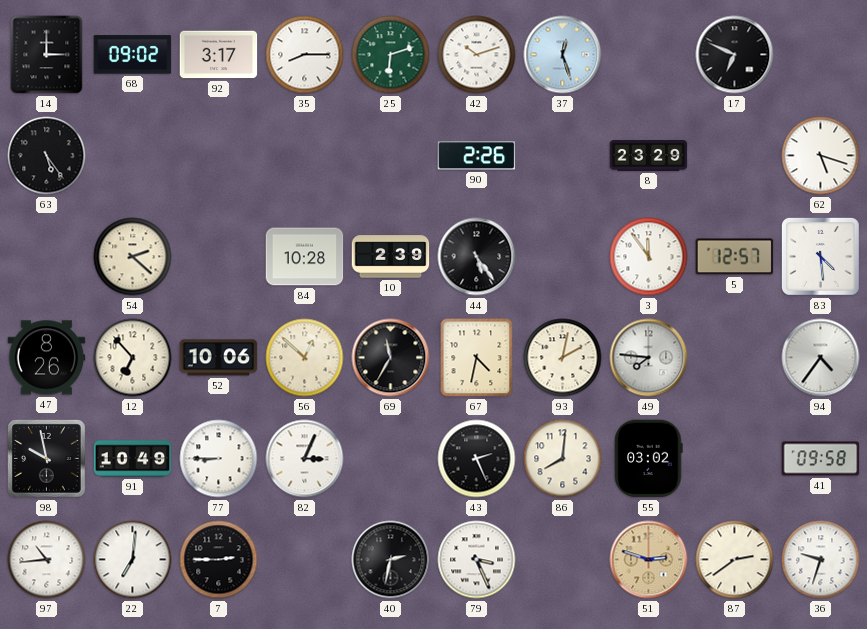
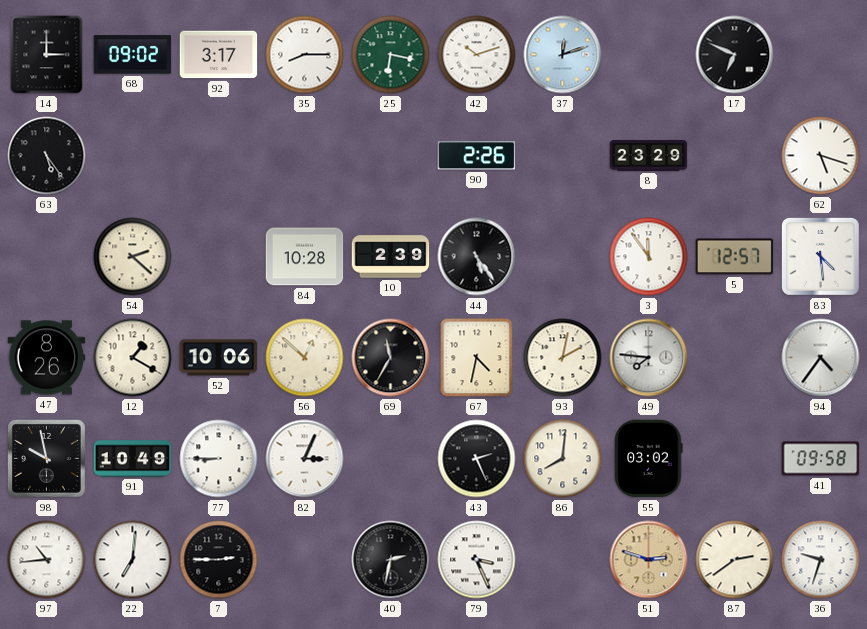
25: 6:12 -> 6:17 (391, 55)
37: 12:27 -> 12:12 (563, 55)
12: 6:53 -> 1:20 (133, 358)
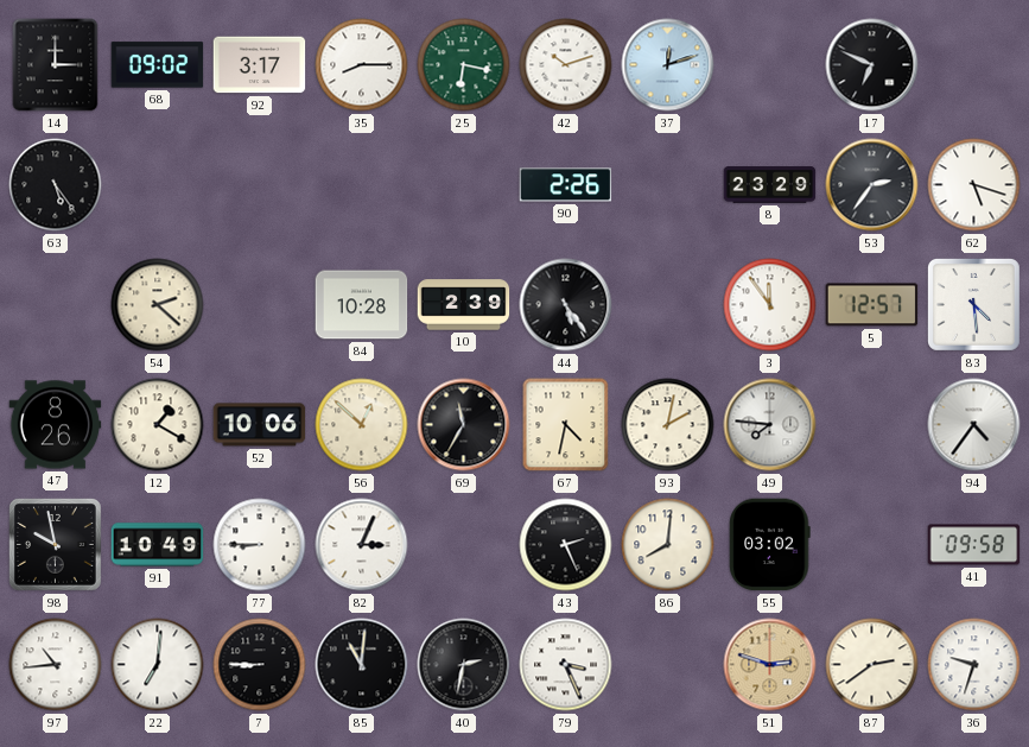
53: none -> 2:36 (872, 185)
7: 2:45 -> 8:45 (260, 665)
85: none -> 11:01 (362, 665)
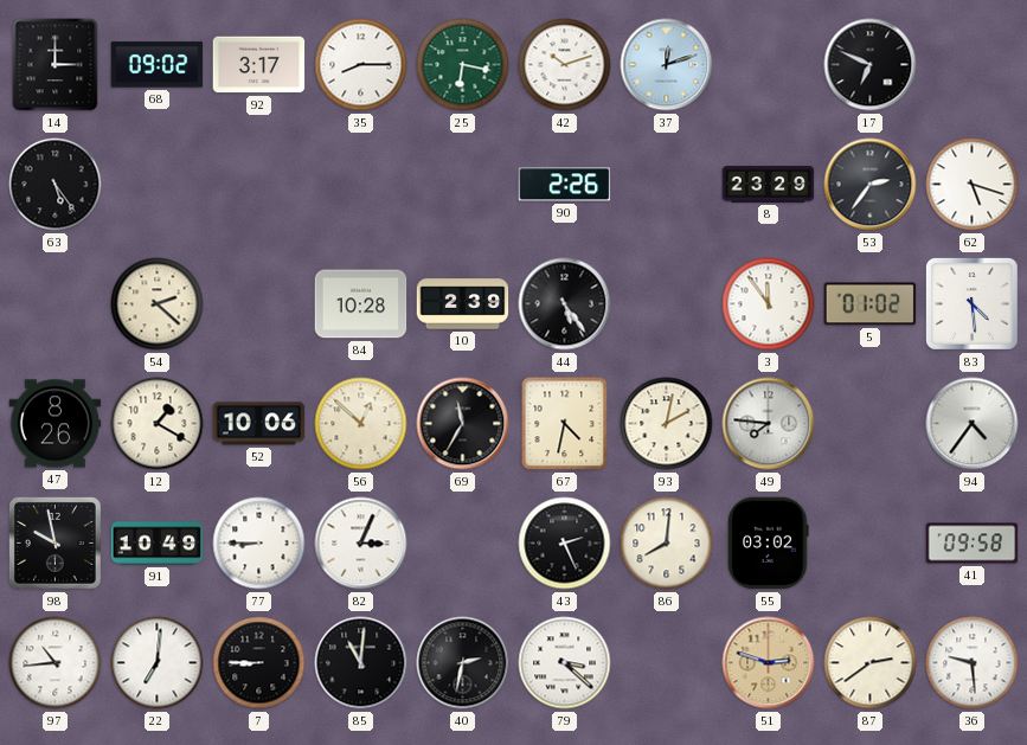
5: 12:57 -> 01:02 (871, 304)
79: 3:26 -> 3:22 (565, 663)
36: 9:33 -> 9:29 (973, 663)
